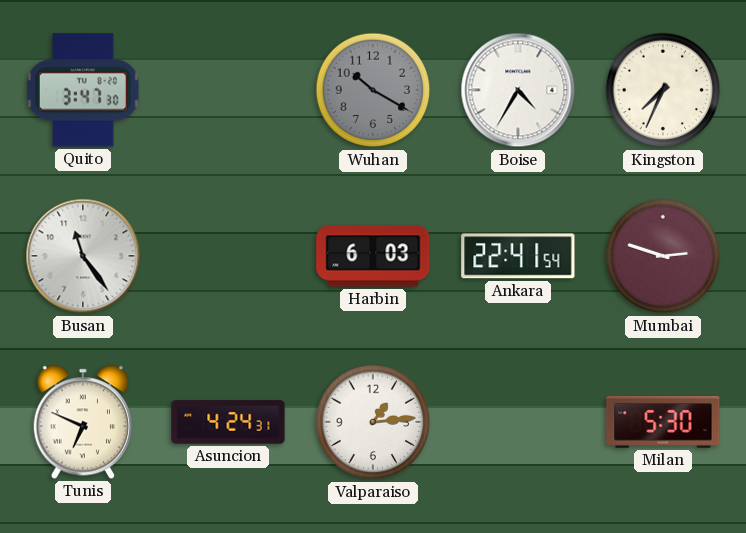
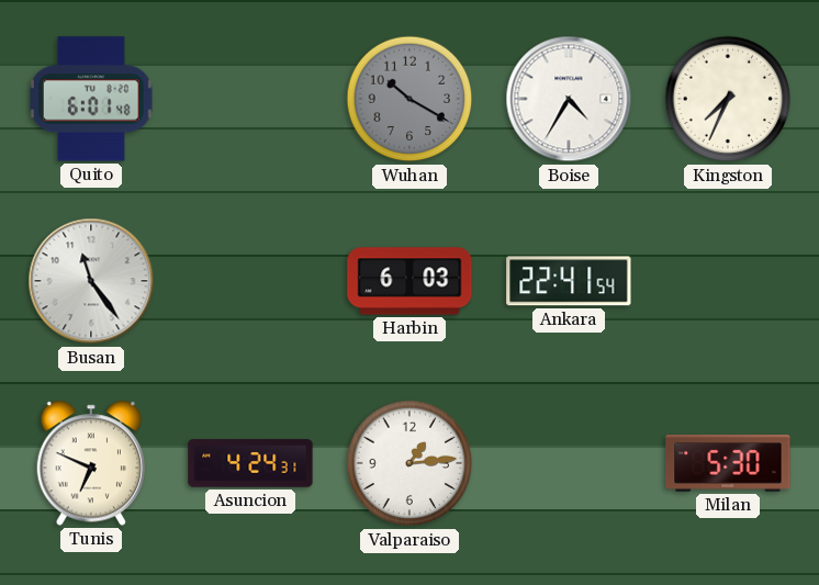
Quito: 3:47 -> 6:01 (91, 99)
Mumbai: 2:48 -> none (663, 256)
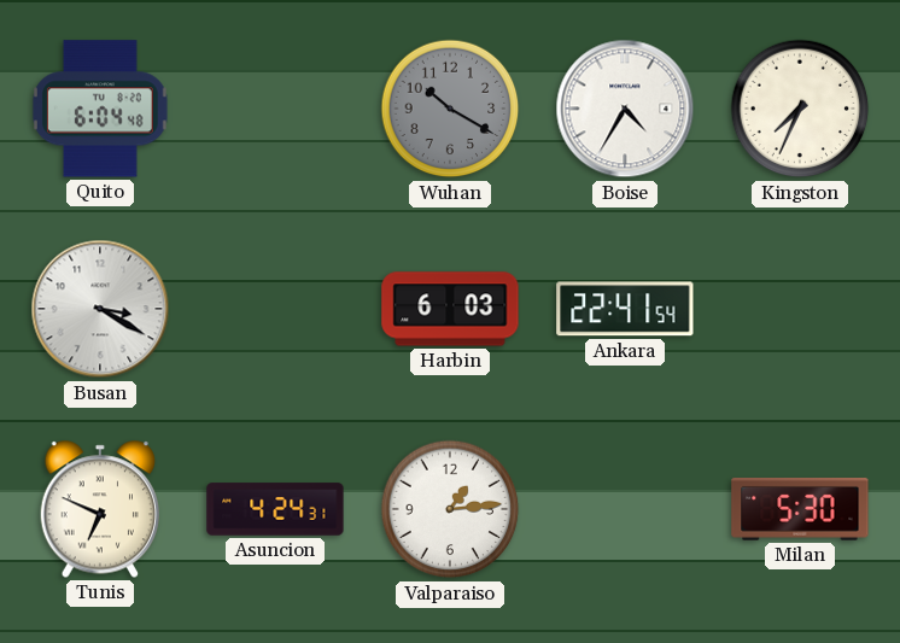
Quito: 6:01 -> 6:04 (100, 109)
Busan: 11:24 -> 3:20 (100, 309)
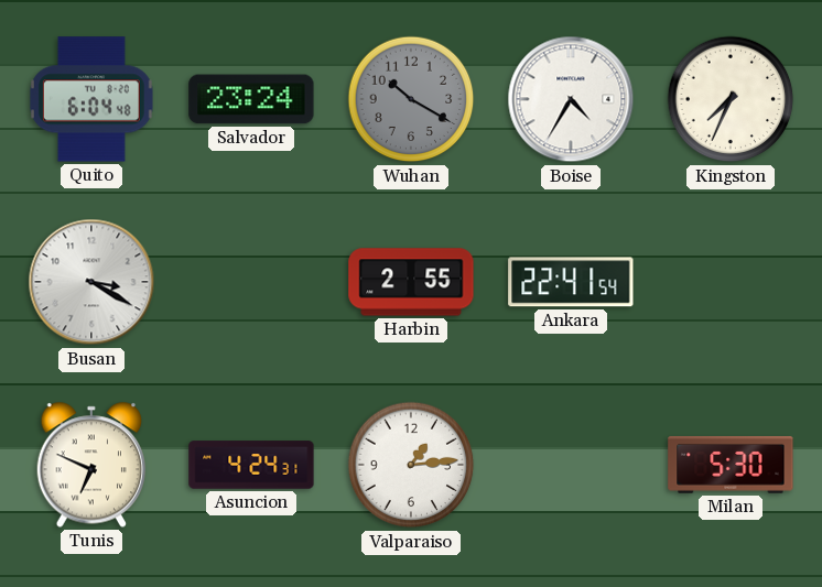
Salvador: none -> 23:24 (251, 99)
Harbin: 6:03 -> 2:55 (411, 282)
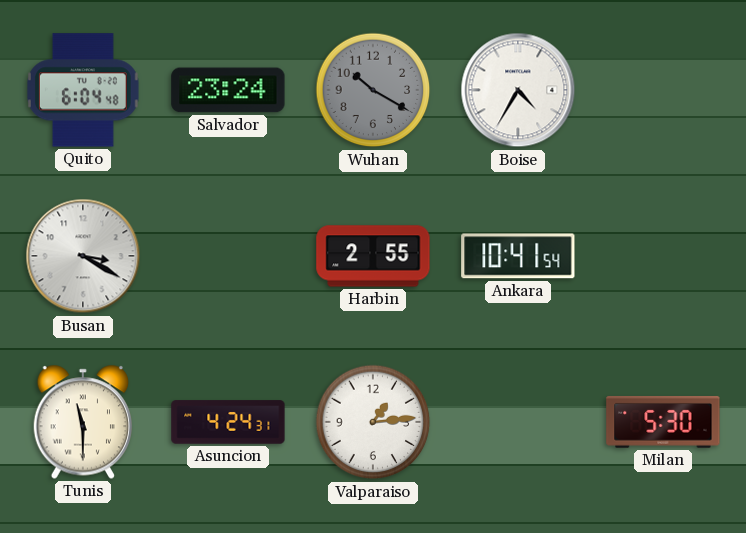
Kingston: 7:34 -> none (731, 99)
Ankara: 22:41 -> 10:41 (518, 256)
Tunis: 6:49 -> 11:30 (82, 422)
